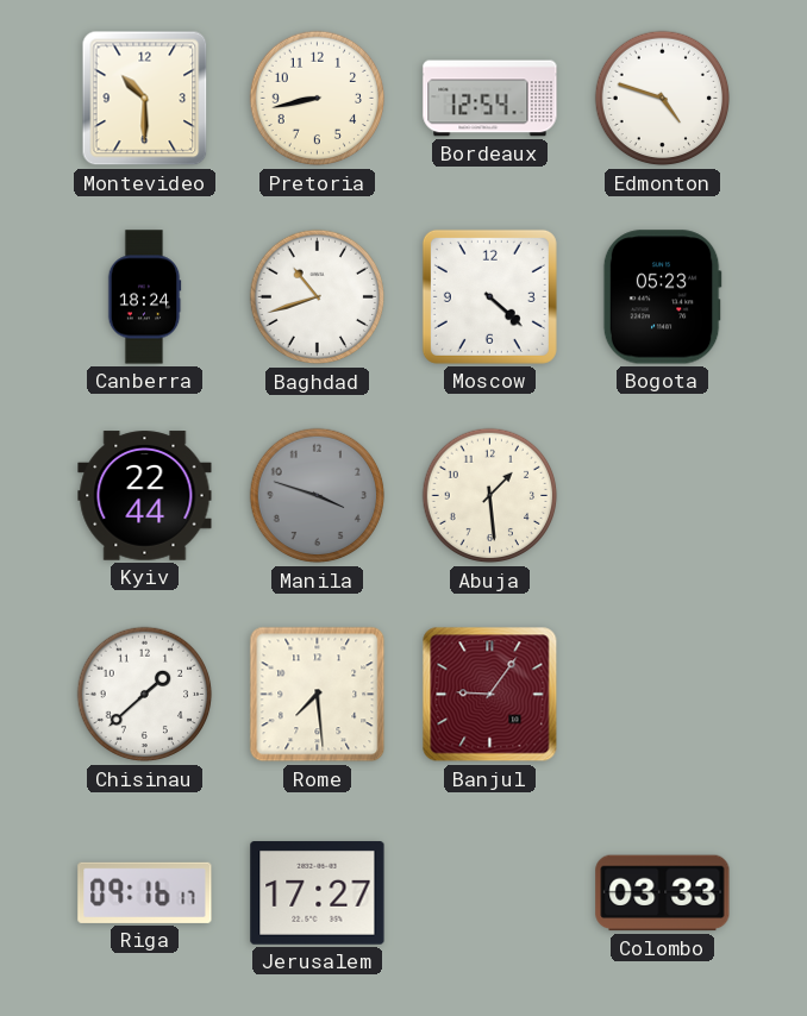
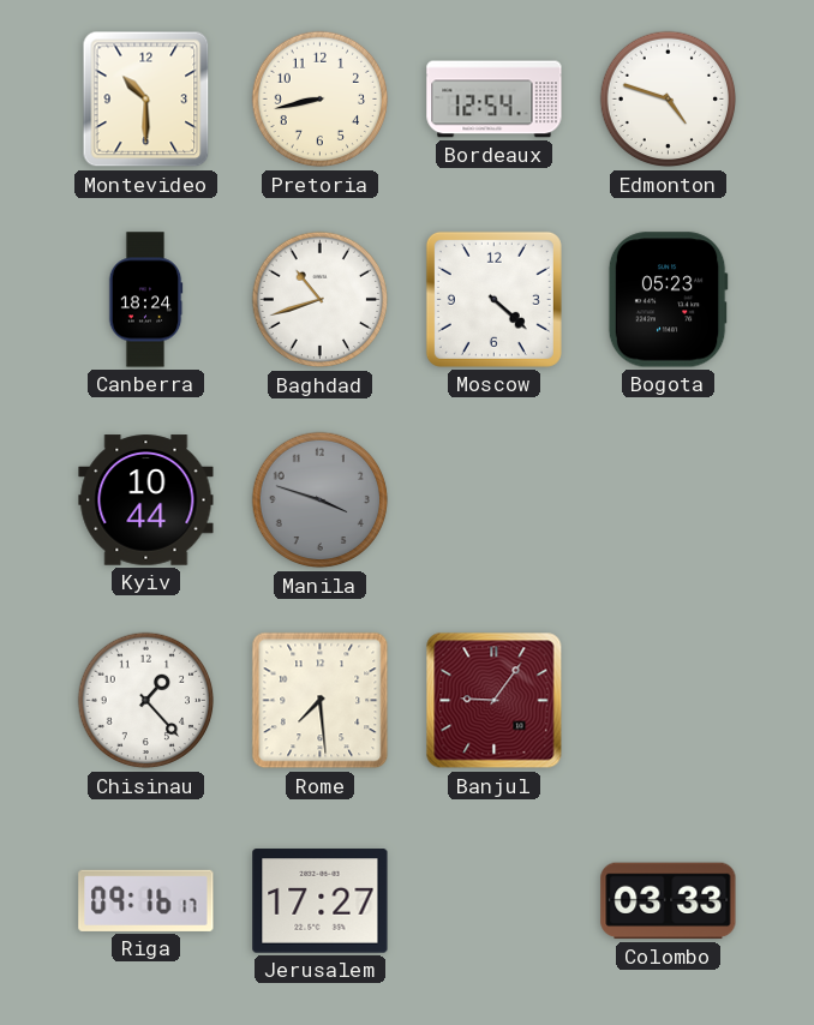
Kyiv: 22:44 -> 10:44 (146, 500)
Abuja: 1:29 -> none (490, 496)
Chisinau: 1:38 -> 1:23 (146, 701)
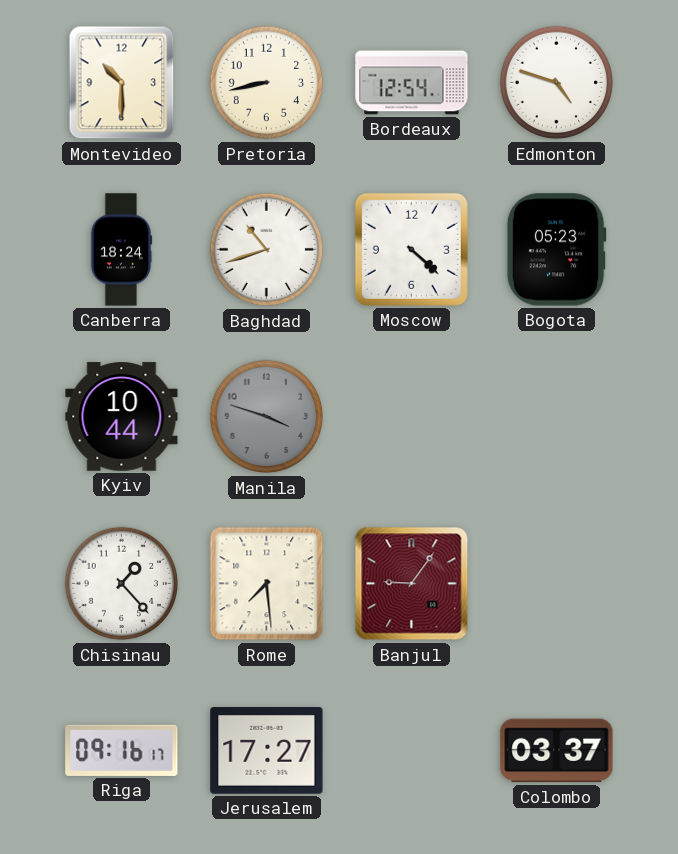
Colombo: 03:33 -> 03:37 (557, 751)
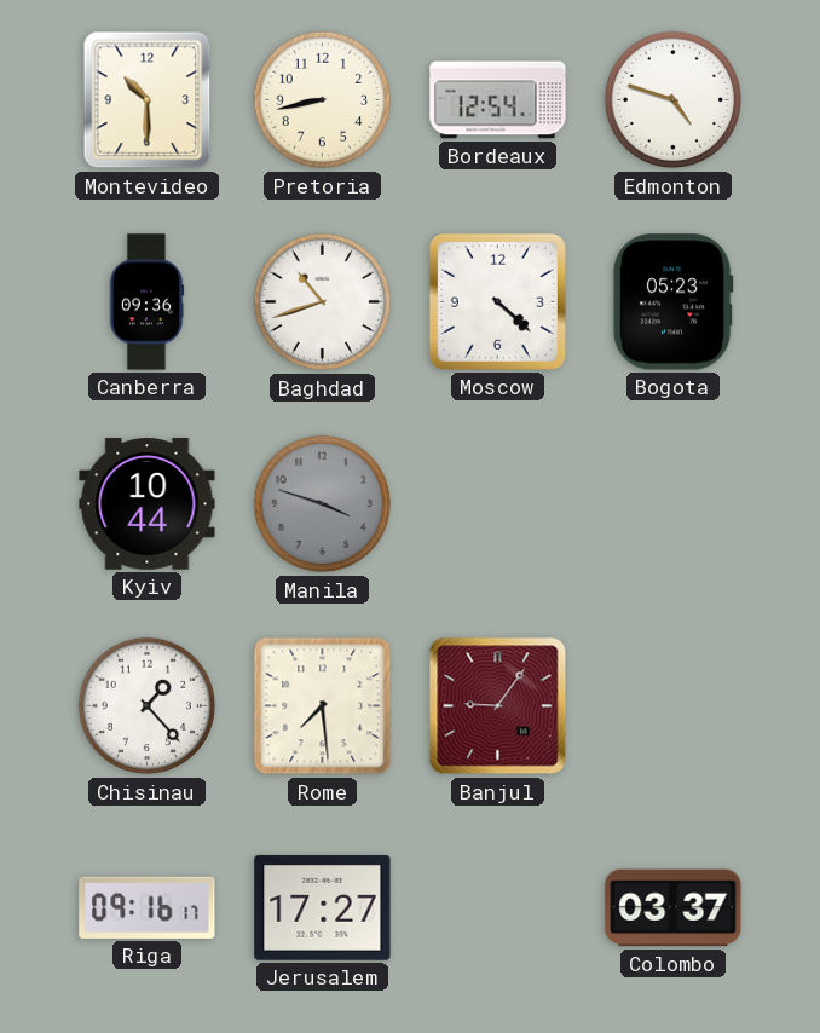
Canberra: 18:24 -> 09:36 (146, 302)
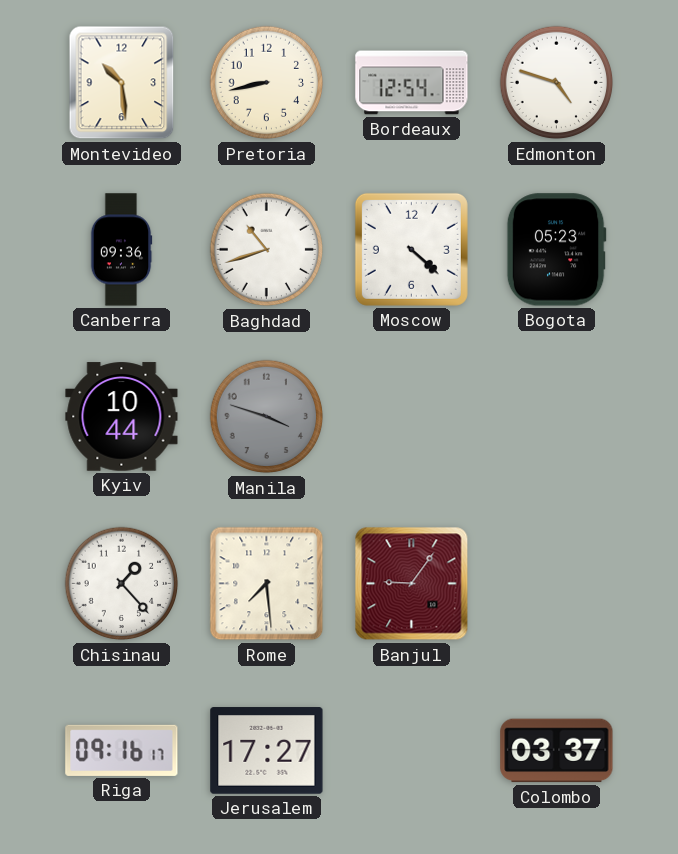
Montevideo: 10:30 -> 10:29 (122, 83)
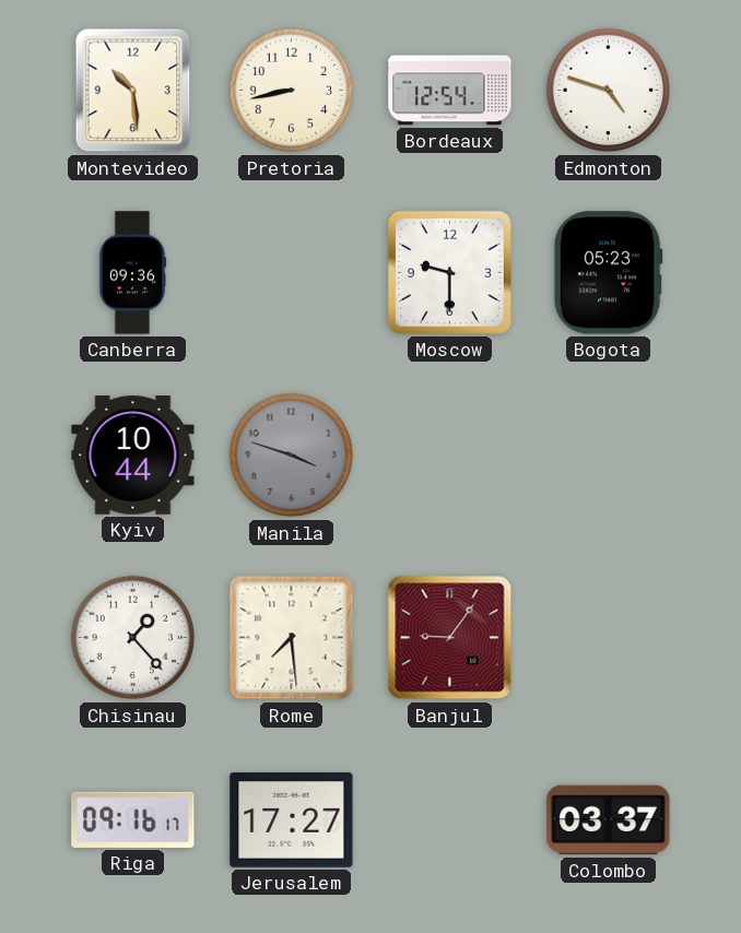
Baghdad: 10:42 -> none (267, 250)
Moscow: 4:22 -> 9:30 (449, 272)
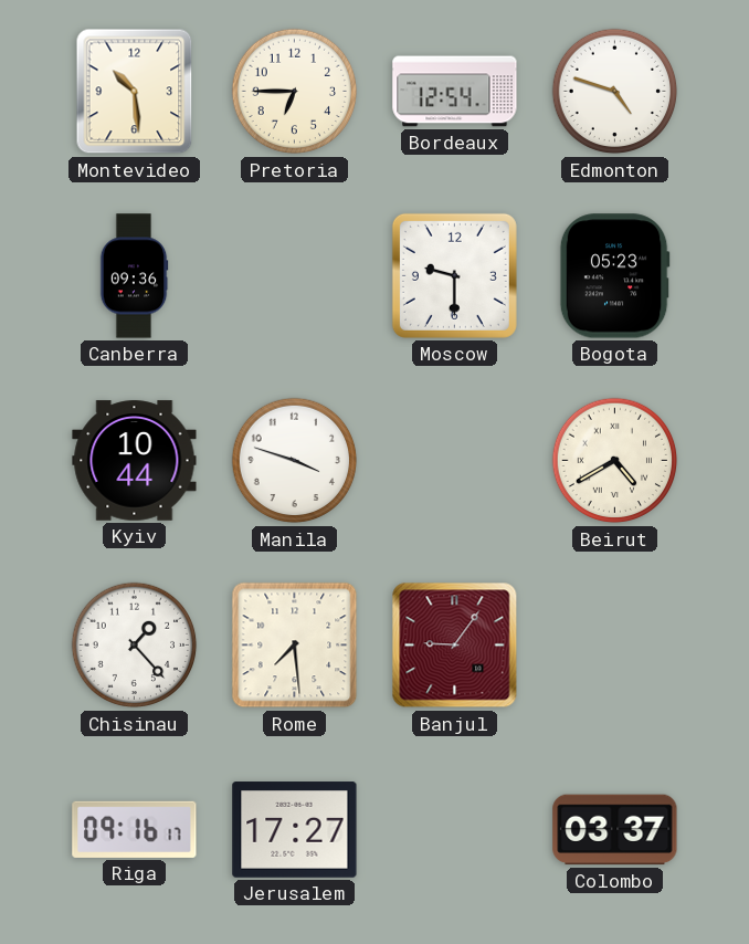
Pretoria: 8:43 -> 6:45 (295, 92)
Manila dial: grey -> white (295, 461)
Beirut: none -> 4:40 (615, 461)
